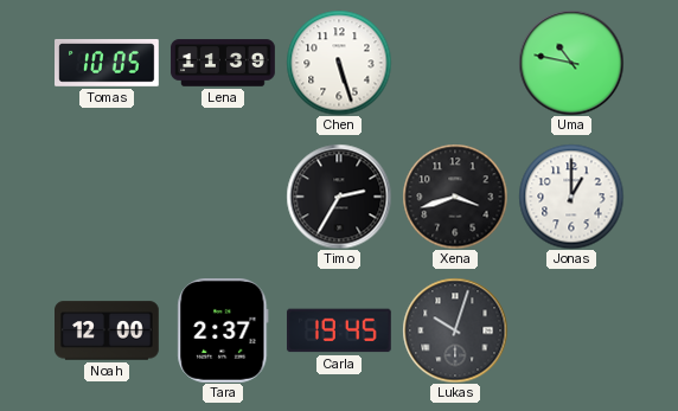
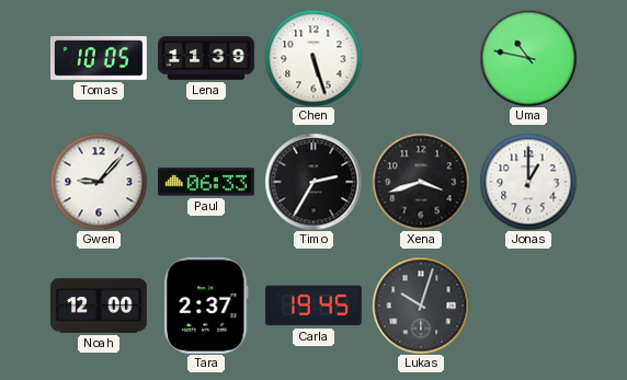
Gwen: none -> 9:07 (99, 182)
Paul: none -> 06:33 (207, 182)
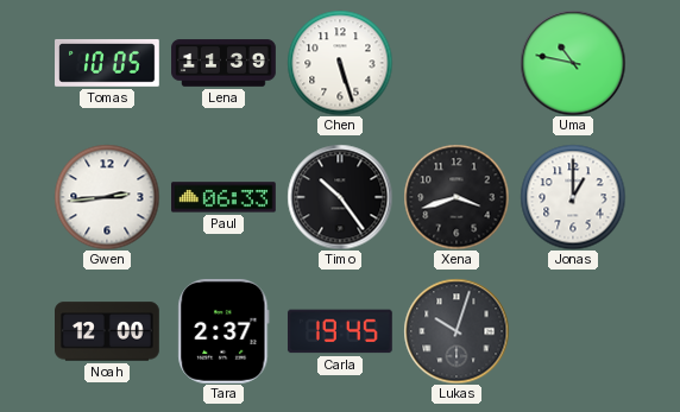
Gwen: 9:07 -> 2:44 (107, 197)
Timo: 2:35 -> 10:24 (340, 197)
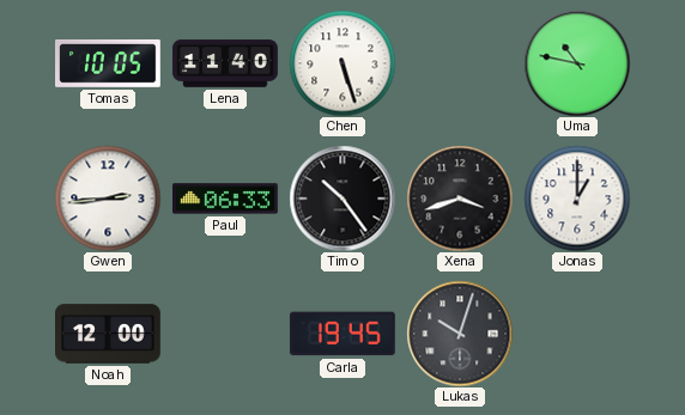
Lena: 11:39 -> 11:40 (225, 63)
Tara: 2:37 -> none (223, 332)
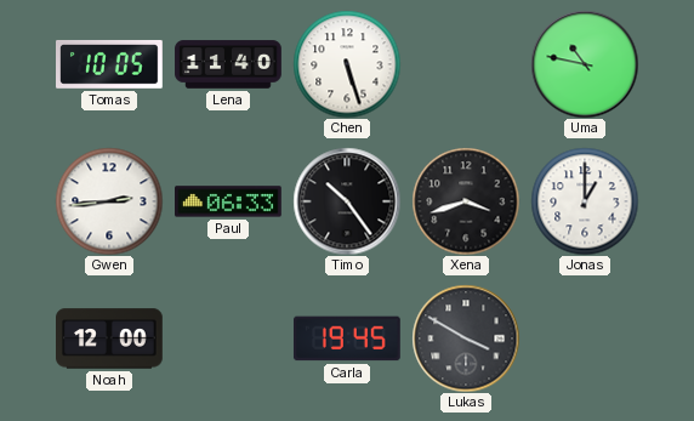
Lukas: 10:03 -> 3:50 (466, 338)
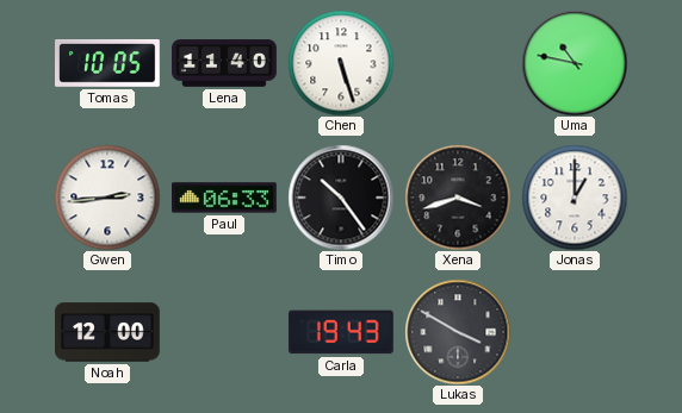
Carla: 19:45 -> 19:43 (341, 332)
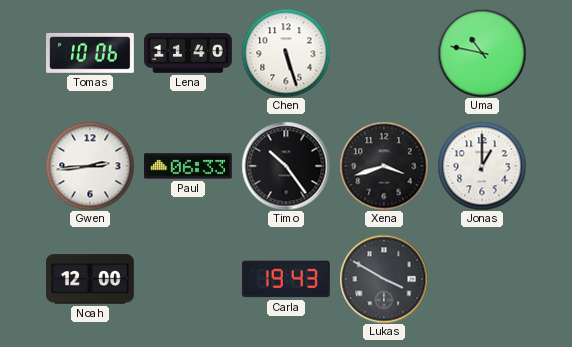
Tomas: 10:05 -> 10:06 (91, 53)
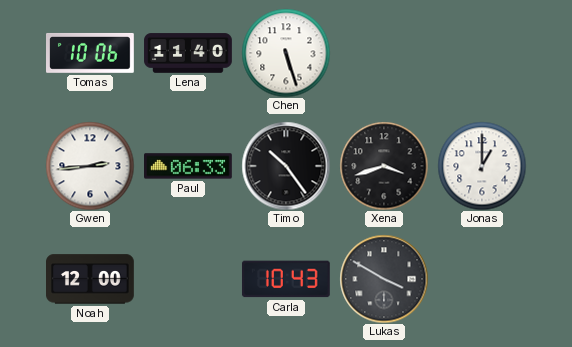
Uma: 10:47 -> none (482, 53)
Carla: 19:43 -> 10:43 (286, 279)
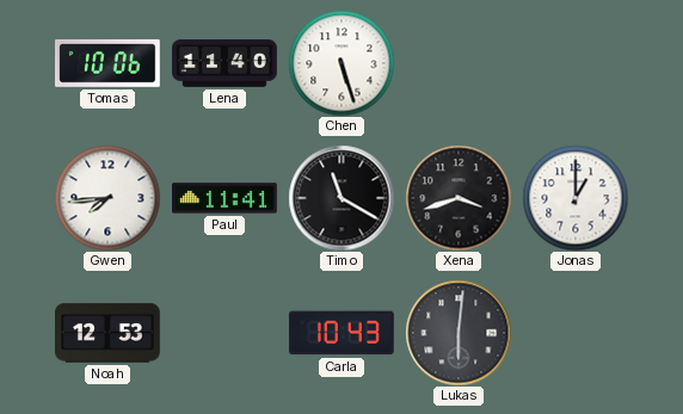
Gwen: 2:44 -> 7:44 (107, 198)
Paul: 06:33 -> 11:41 (226, 198)
Timo: 10:24 -> 11:20 (341, 198)
Noah: 12:00 -> 12:53 (109, 333)
Lukas: 3:50 -> 6:01 (459, 333)
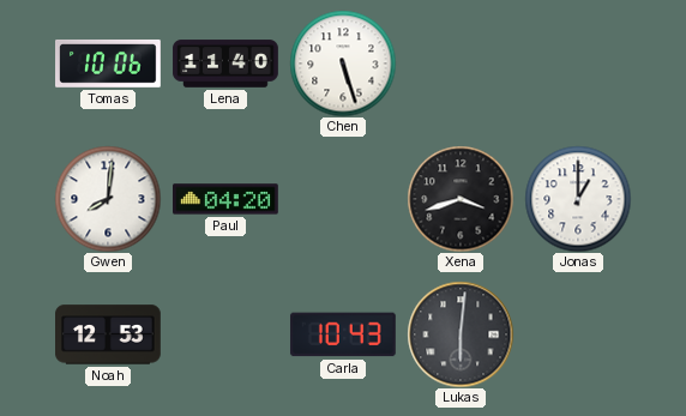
Gwen: 7:44 -> 8:01 (108, 199)
Paul: 11:41 -> 04:20 (227, 199)
Timo: 11:20 -> none (341, 198)
